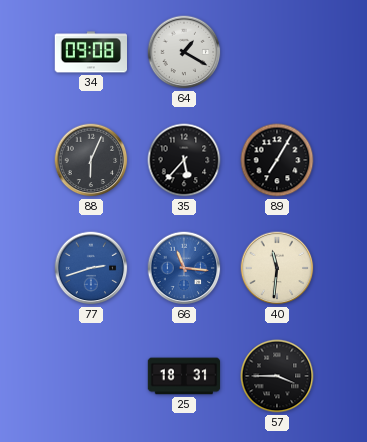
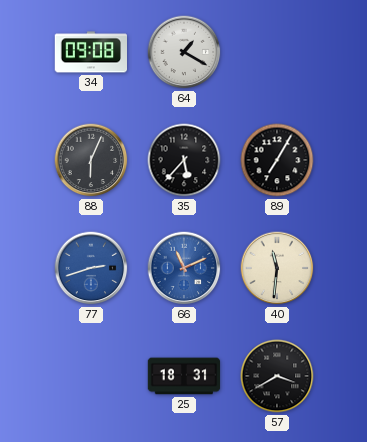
66: 11:16 -> 11:11 (184, 268)
57: 3:45 -> 3:40 (277, 376)
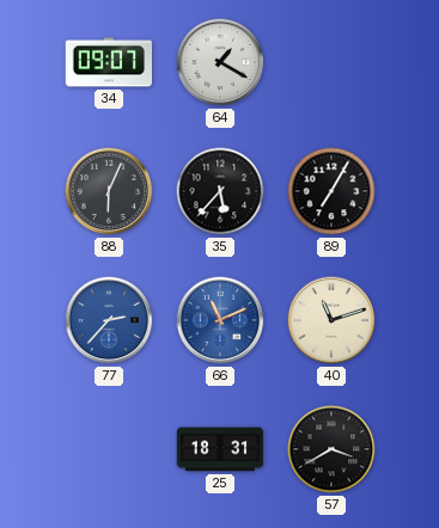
34: 09:08 -> 09:07 (109, 62)
77: 2:42 -> 2:37 (109, 320)
40: 11:31 -> 11:12 (331, 320)
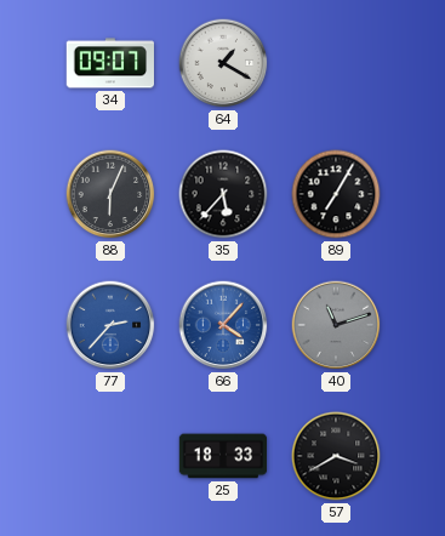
66: 11:11 -> 4:07 (223, 325)
40 dial: cream -> grey (336, 325)
25: 18:31 -> 18:33 (223, 456)
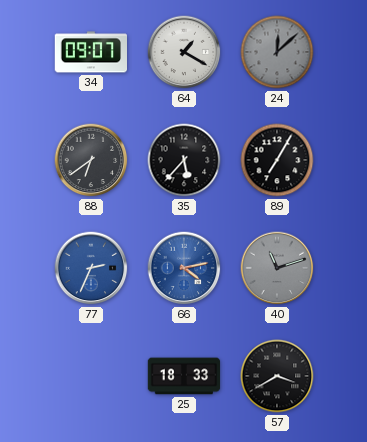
24: none -> 12:08 (277, 52)
88: 6:04 -> 6:39 (91, 160)
77: 2:37 -> 2:34 (91, 268)
66: 4:07 -> 4:13 (184, 268)
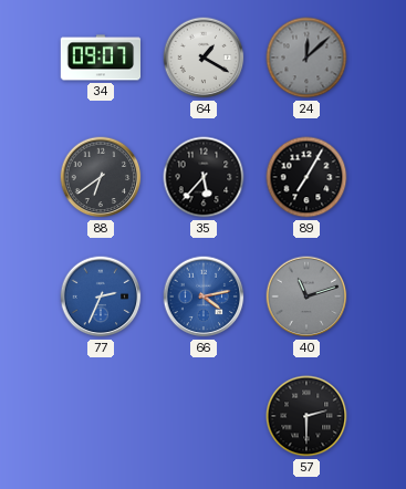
25: 18:33 -> none (184, 376)
57: 3:40 -> 2:30 (306, 416)
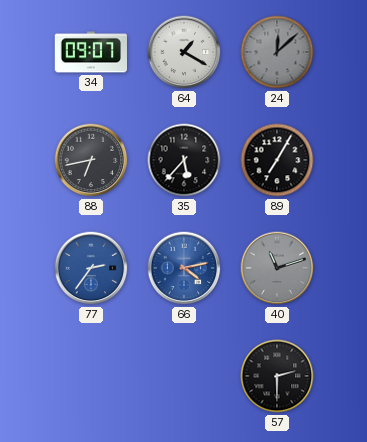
88: 6:39 -> 6:43 (91, 160)
77: 2:34 -> 2:36 (91, 268)
